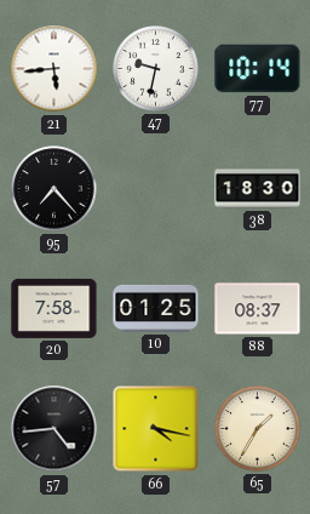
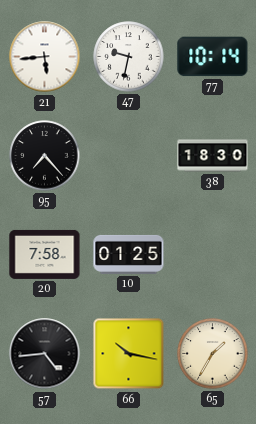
88: 08:37 -> none (258, 309)
66: 4:17 -> 10:17 (129, 354)
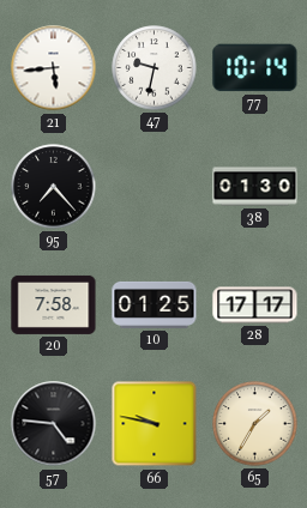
38: 18:30 -> 01:30 (255, 187)
28: none -> 17:17 (255, 306)
57: 4:44 -> 4:46 (54, 424)
66: 10:17 -> 9:47 (155, 424)
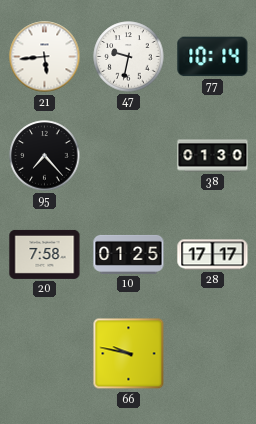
57: 4:46 -> none (54, 424)
65: 1:35 -> none (255, 424)
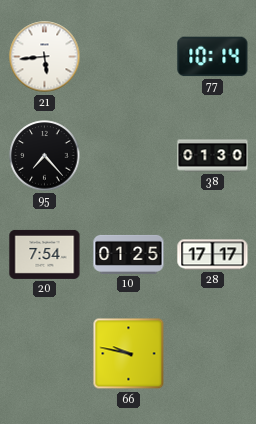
47: 9:32 -> none (129, 57)
20: 7:58 -> 7:54 (45, 254)
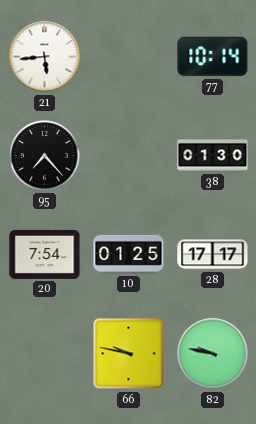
82: none -> 9:47 (213, 354)
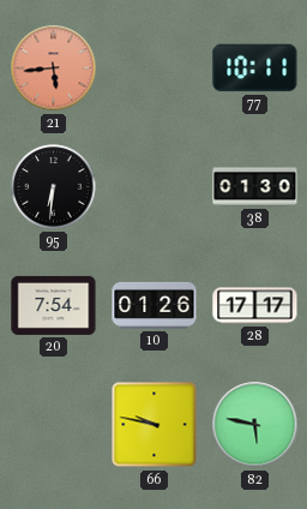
21 dial: white -> salmon (54, 68)
77: 10:14 -> 10:11 (255, 68)
95: 7:23 -> 6:31 (54, 187)
10: 01:25 -> 01:26 (155, 305)
82: 9:47 -> 5:47 (255, 425)
